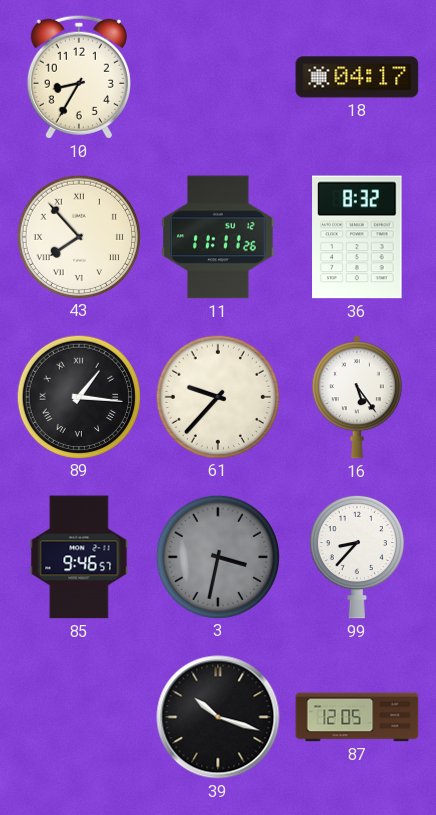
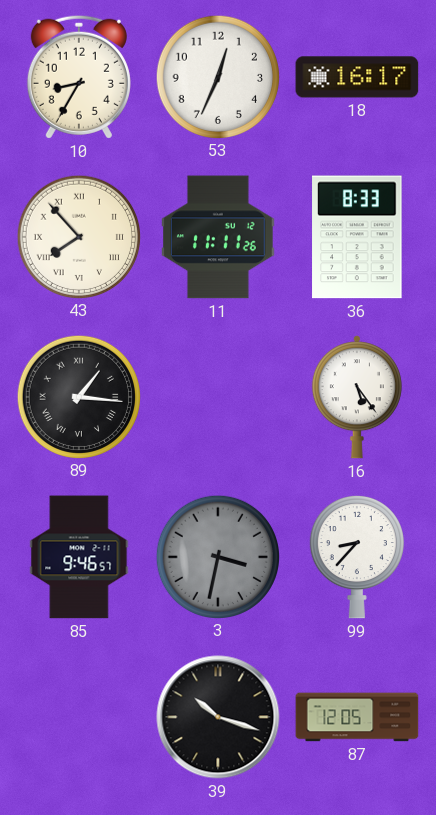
53: none -> 12:34 (217, 76)
18: 04:17 -> 16:17 (357, 77)
36: 8:32 -> 8:33 (357, 237)
61: 9:37 -> none (217, 396)
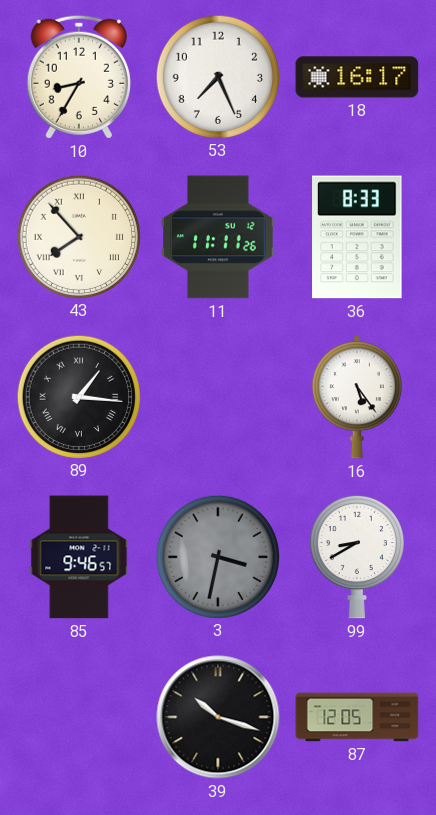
53: 12:34 -> 7:26 (217, 76)
99: 8:37 -> 8:40 (357, 557)
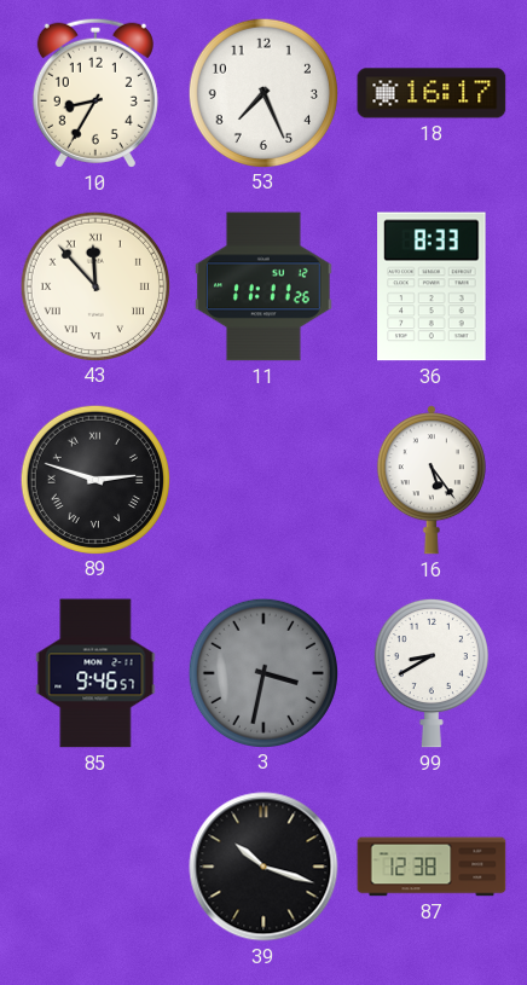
43: 7:53 -> 11:53 (94, 285)
89: 1:16 -> 2:48 (94, 479)
87: 12:05 -> 12:38 (432, 867)
